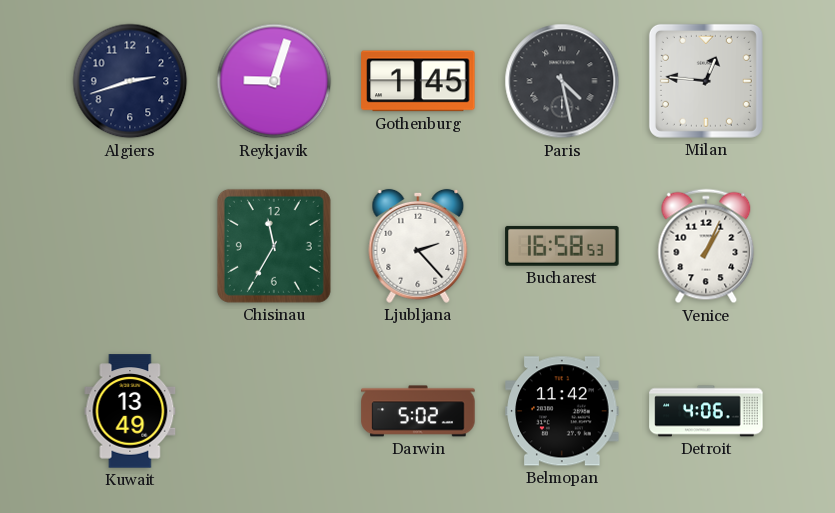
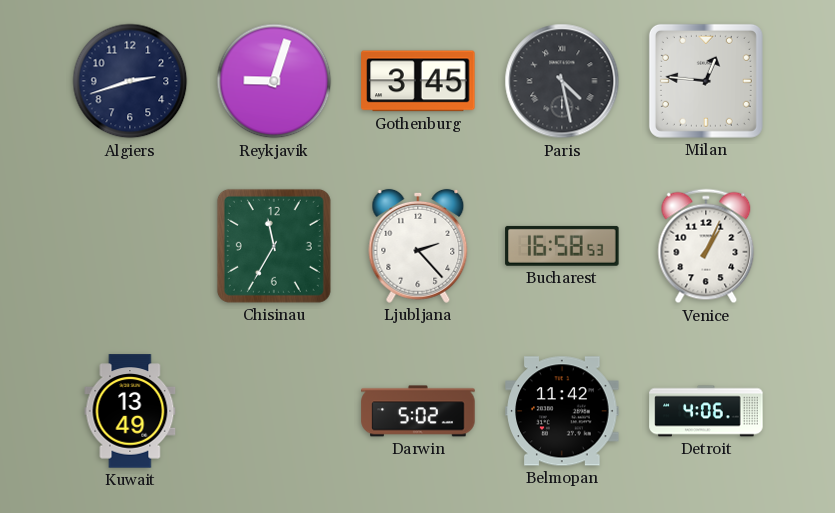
Gothenburg: 1:45 -> 3:45 (418, 81)
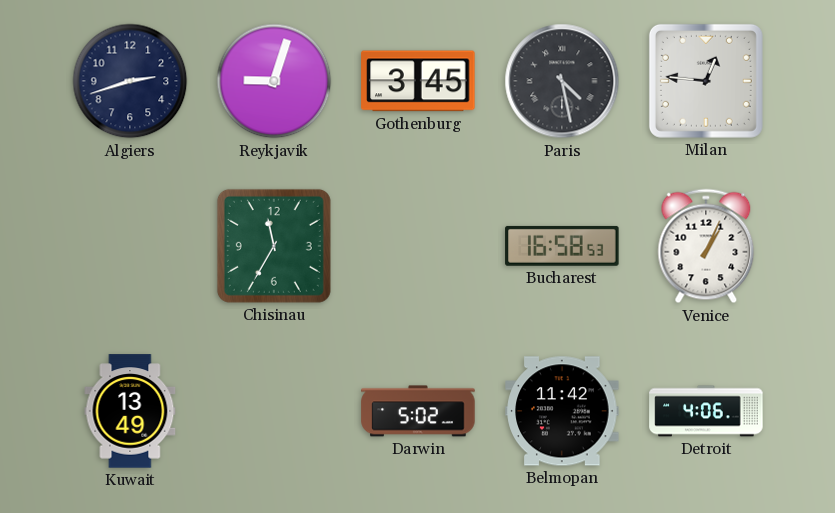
Ljubljana: 2:23 -> none (418, 246)
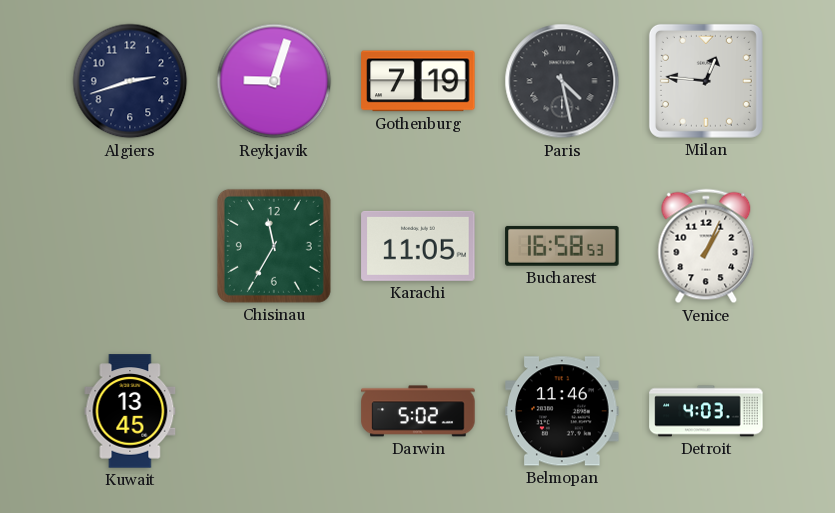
Gothenburg: 3:45 -> 7:19 (418, 81)
Karachi: none -> 11:05 (418, 246)
Kuwait: 13:49 -> 13:45 (130, 411)
Belmopan: 11:42 -> 11:46 (562, 411)
Detroit: 4:06 -> 4:03 (706, 411)
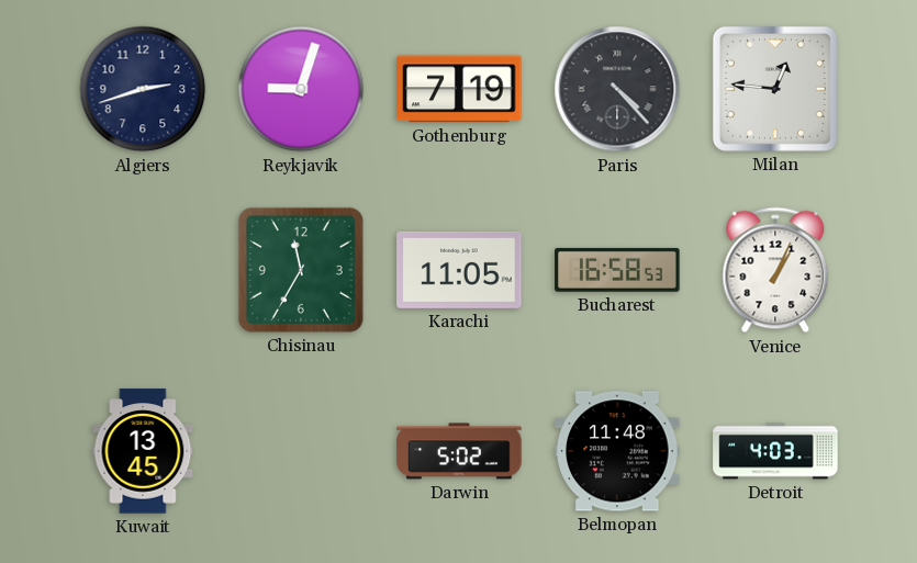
Paris: 4:28 -> 4:23 (617, 89)
Belmopan: 11:46 -> 11:48 (617, 451)
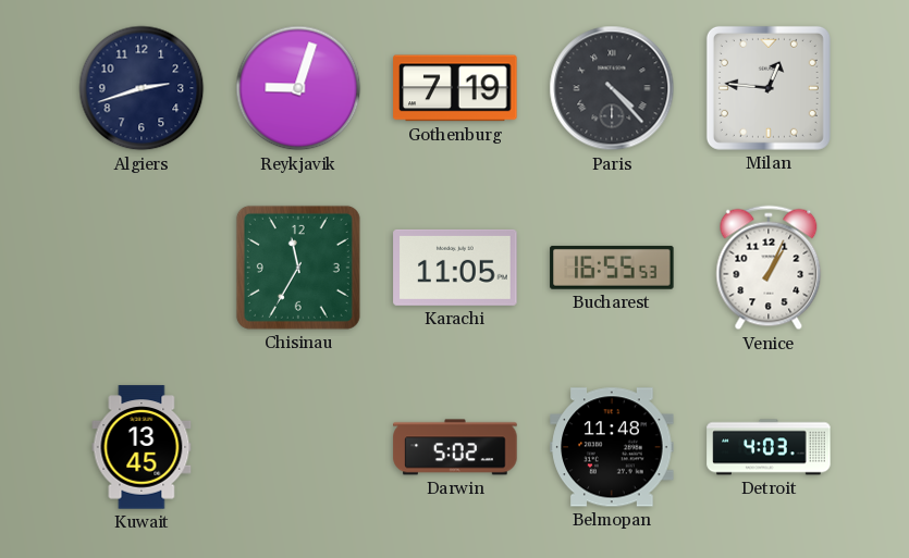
Bucharest: 16:58 -> 16:55 (612, 268)
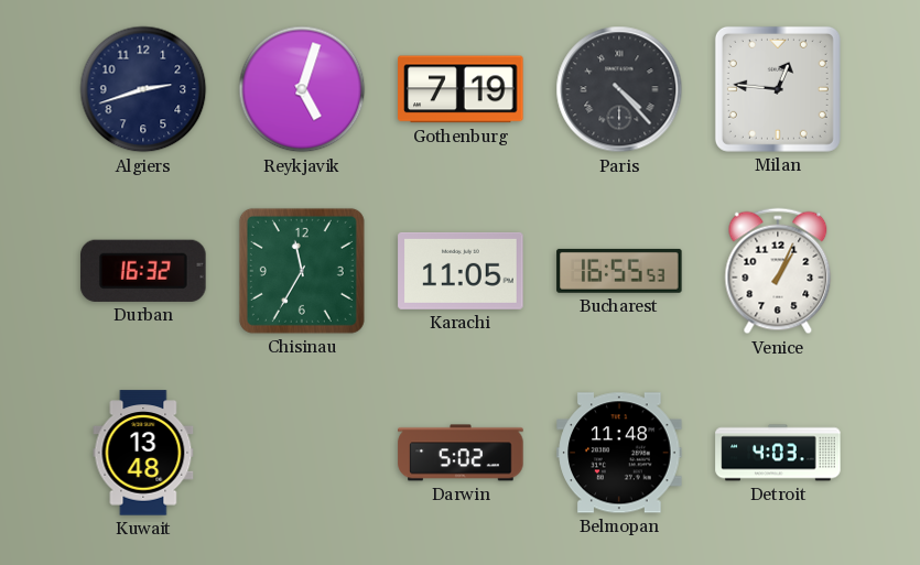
Reykjavik: 9:03 -> 5:03 (302, 89)
Durban: none -> 16:32 (143, 271)
Kuwait: 13:45 -> 13:48 (143, 453)
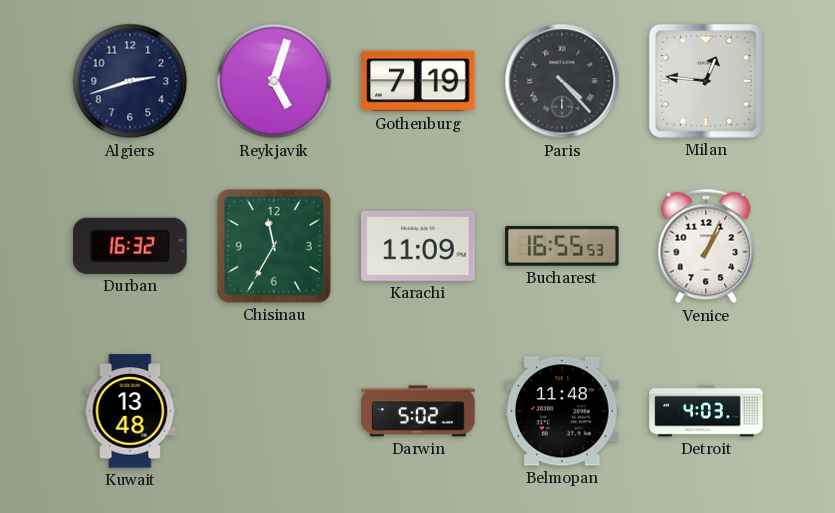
Karachi: 11:05 -> 11:09 (418, 246)
